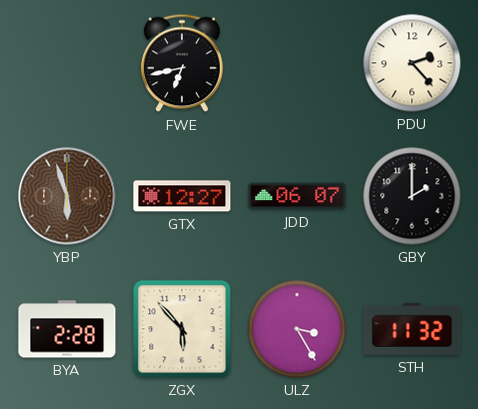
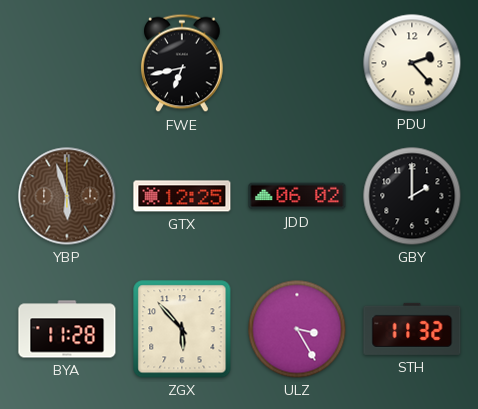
GTX: 12:27 -> 12:25 (182, 196)
JDD: 06:07 -> 06:02 (297, 196)
BYA: 2:28 -> 11:28 (67, 329)
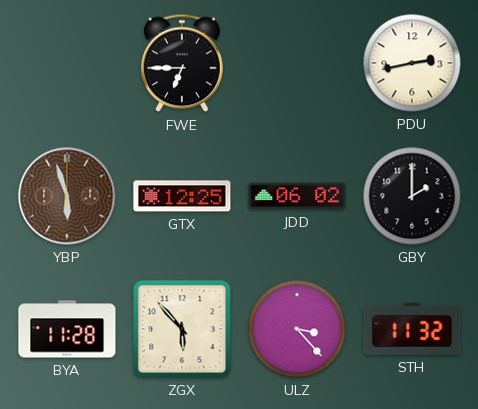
FWE: 6:43 -> 6:45 (183, 63)
PDU: 2:23 -> 2:43 (412, 63)
ULZ: 3:25 -> 3:23 (297, 329)
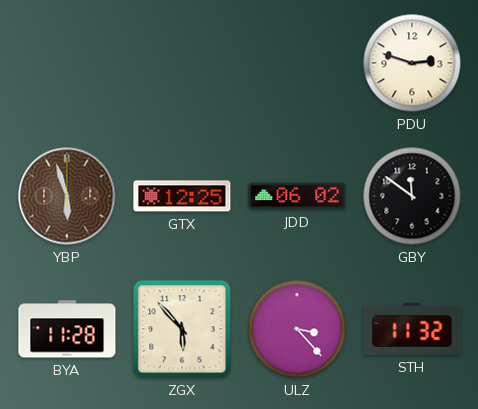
FWE: 6:45 -> none (183, 63)
PDU: 2:43 -> 2:48 (412, 63)
GBY: 2:00 -> 11:51 (412, 196)
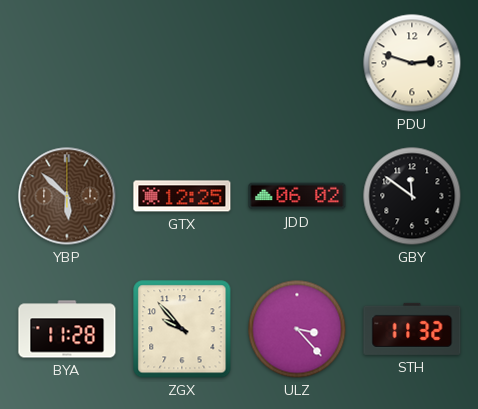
YBP: 5:57 -> 5:52 (67, 196)
ZGX: 5:53 -> 9:53 (182, 329)
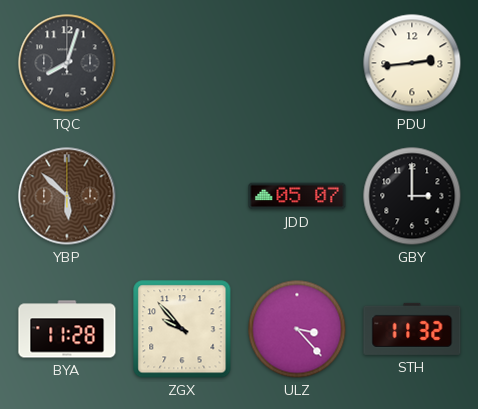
TQC: none -> 8:03 (67, 63)
PDU: 2:48 -> 2:44 (412, 63)
GTX: 12:25 -> none (182, 196)
JDD: 06:02 -> 05:07 (297, 196)
GBY: 11:51 -> 3:00 (412, 196)
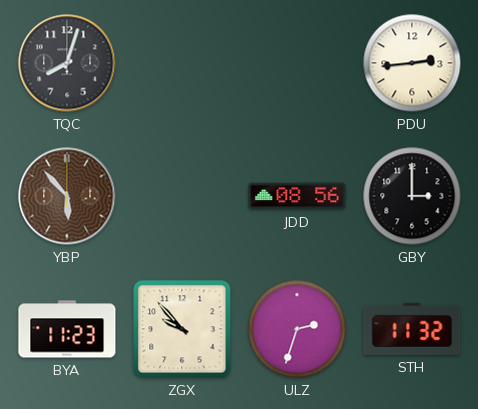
YBP: 5:52 -> 5:53 (67, 196)
JDD: 05:07 -> 08:56 (297, 196)
BYA: 11:28 -> 11:23 (67, 329)
ULZ: 3:23 -> 2:33 (297, 329)
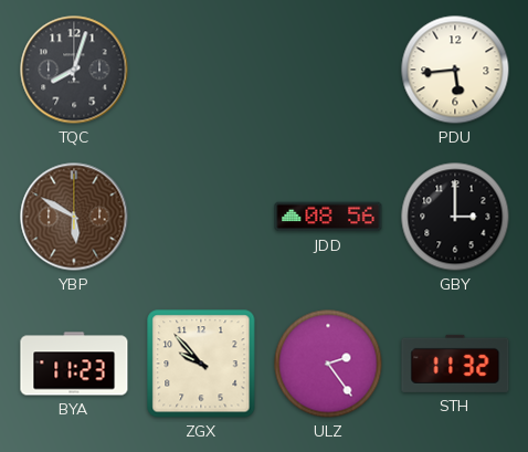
PDU: 2:44 -> 5:44 (455, 70)
YBP: 5:53 -> 5:50 (74, 217)
ULZ: 2:33 -> 2:24 (328, 364)
